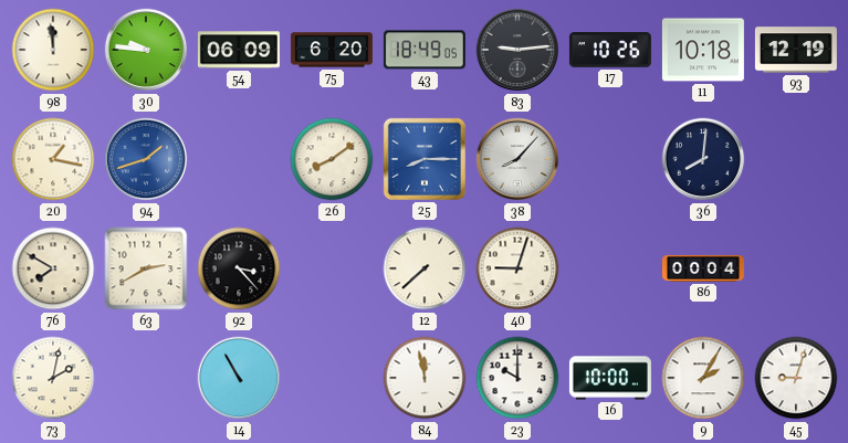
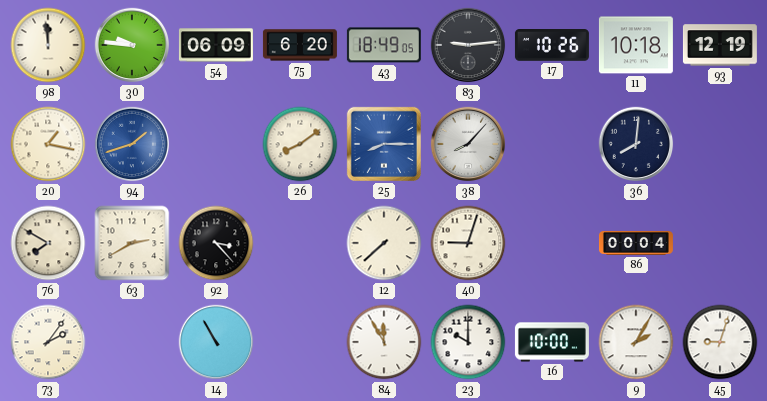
73: 2:02 -> 2:06 (48, 342)
84: 11:58 -> 11:55 (384, 342)
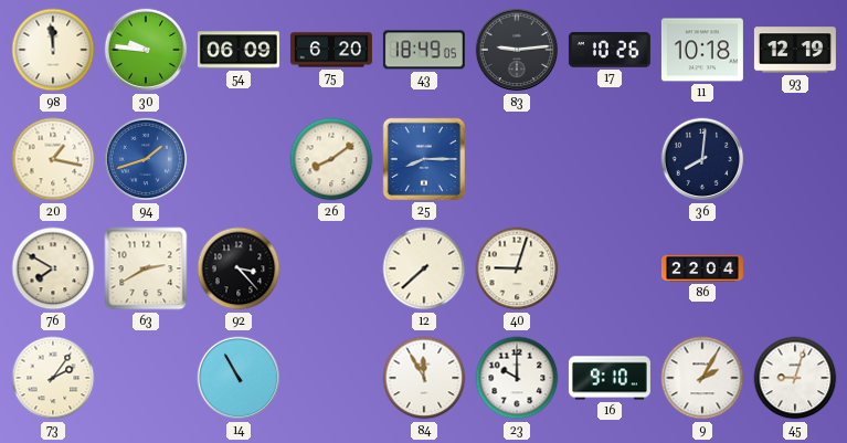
38: 8:07 -> none (468, 144)
86: 00:04 -> 22:04 (702, 268)
16: 10:00 -> 9:10 (610, 378)
